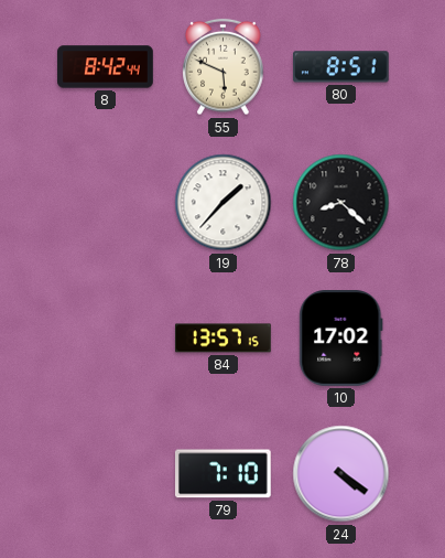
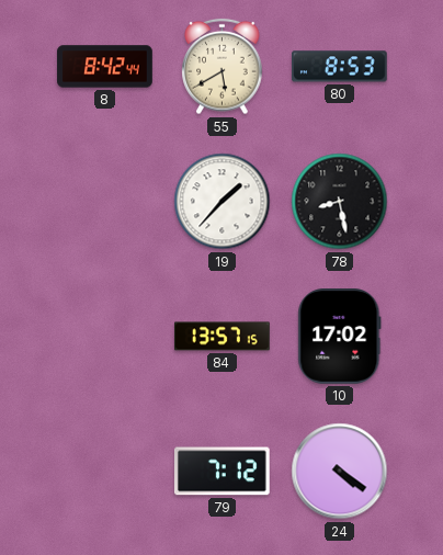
55: 5:49 -> 5:40 (223, 67)
80: 8:51 -> 8:53 (340, 67)
78: 8:22 -> 8:28 (340, 202)
79: 7:10 -> 7:12 (222, 472)
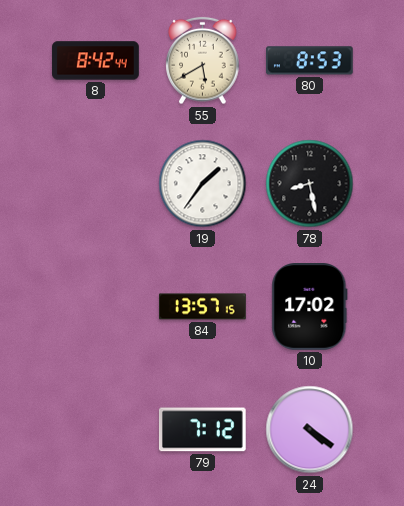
19: 1:37 -> 1:36 (203, 184)
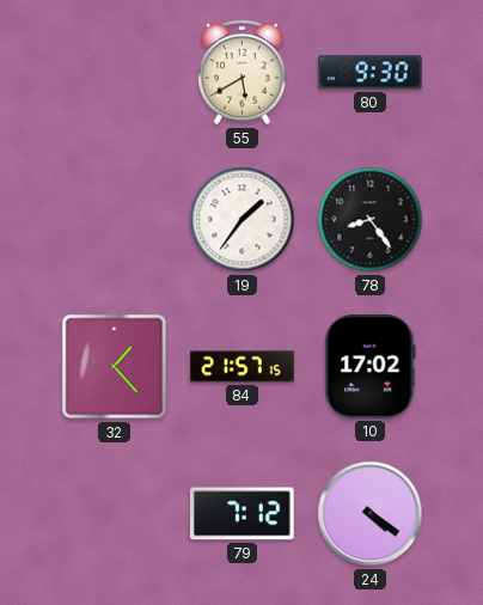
8: 8:42 -> none (96, 61)
80: 8:53 -> 9:30 (371, 73)
78: 8:28 -> 8:24 (371, 220)
32: none -> 1:23 (115, 367)
84: 13:57 -> 21:57 (243, 367)
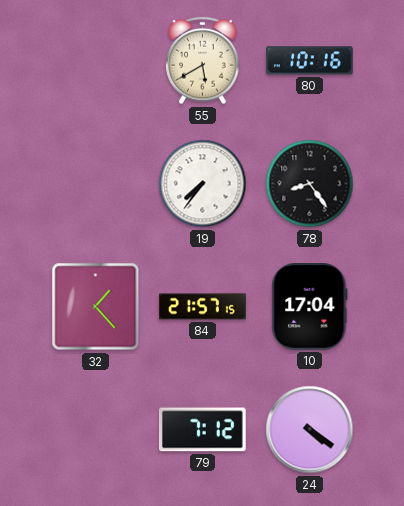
80: 9:30 -> 10:16 (310, 61)
19: 1:36 -> 7:36 (203, 184)
10: 17:02 -> 17:04 (310, 307)
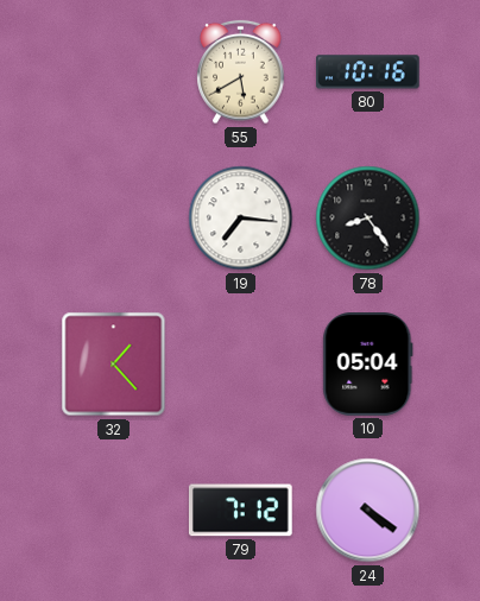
19: 7:36 -> 7:16 (241, 219)
84: 21:57 -> none (203, 307)
10: 17:04 -> 05:04 (368, 365)
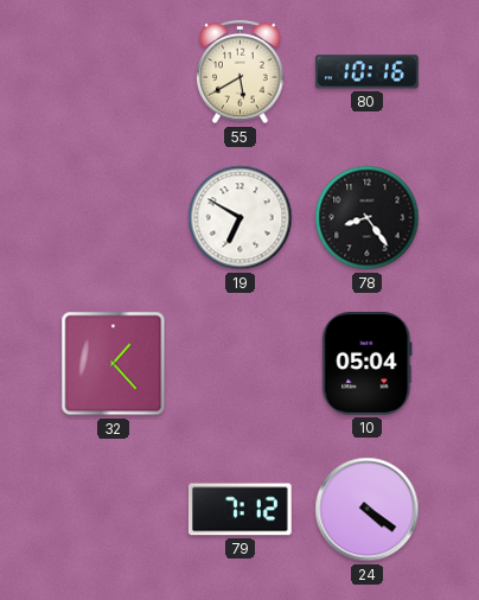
19: 7:16 -> 6:50 (241, 218)
